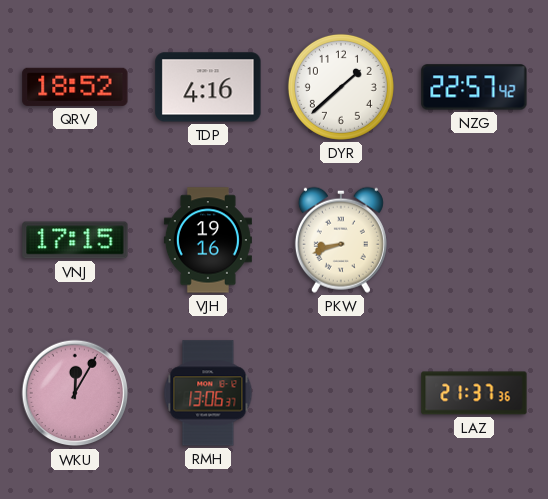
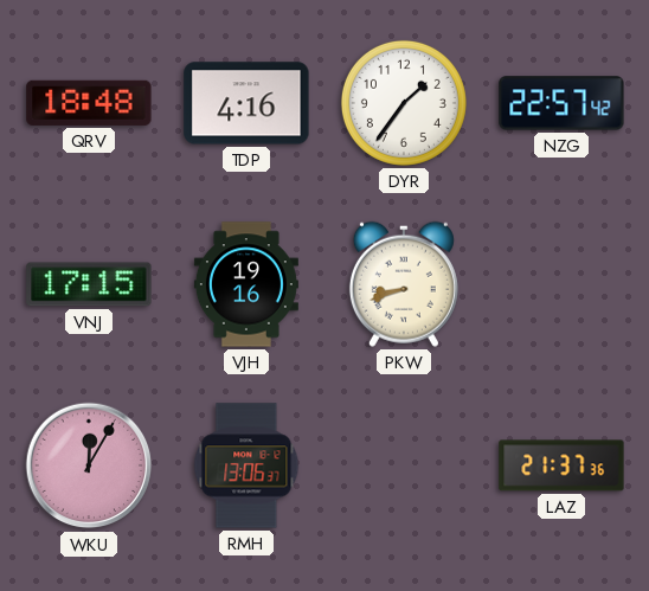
QRV: 18:52 -> 18:48 (89, 103)
DYR: 1:38 -> 1:36 (404, 103)
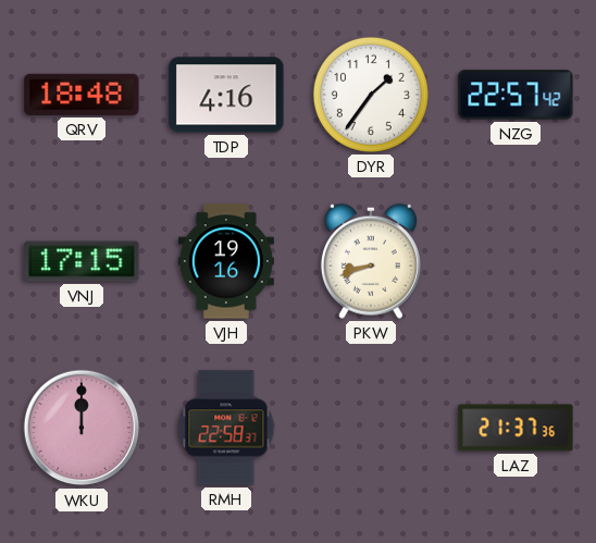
WKU: 12:05 -> 12:00 (82, 428)
RMH: 13:06 -> 22:58 (226, 428)
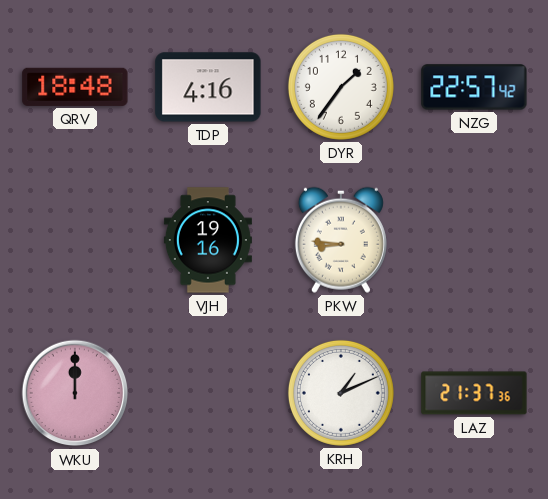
VNJ: 17:15 -> none (82, 261)
PKW: 8:42 -> 8:46 (341, 240)
RMH: 22:58 -> none (226, 428)
KRH: none -> 1:11 (341, 393)
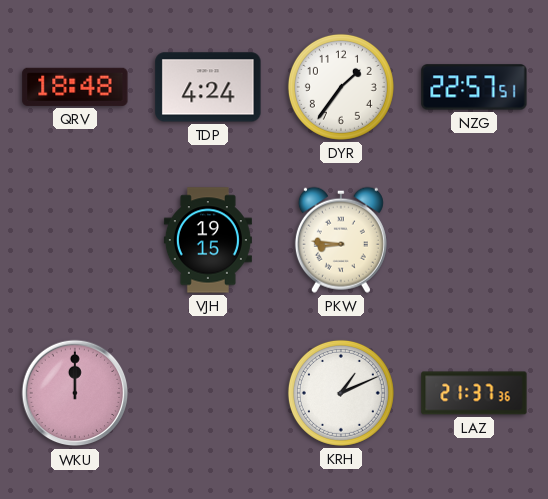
TDP: 4:16 -> 4:24 (208, 87)
NZG: 22:57:42 -> 22:57:51 (474, 87)
VJH: 19:16 -> 19:15 (208, 240)
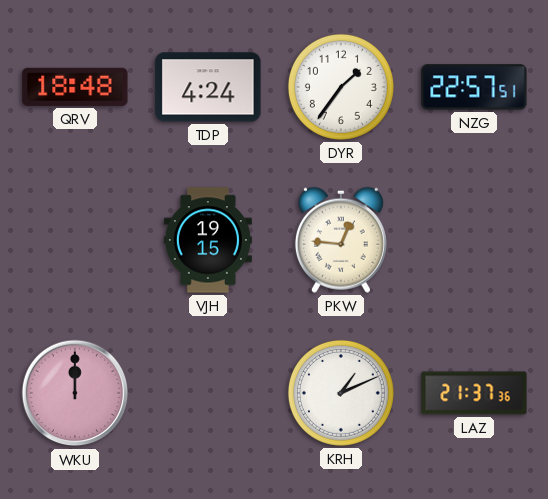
PKW: 8:46 -> 12:46 (341, 240)
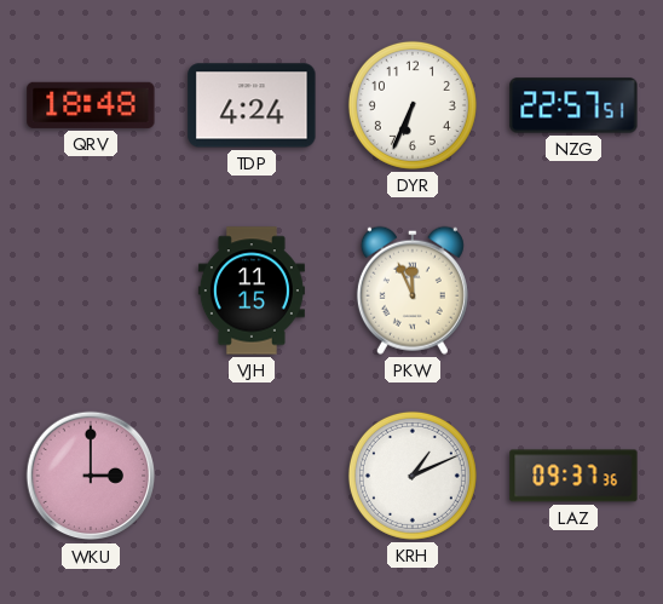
DYR: 1:36 -> 6:34 (413, 105)
VJH: 19:15 -> 11:15 (252, 291)
PKW: 12:46 -> 11:56 (413, 291)
WKU: 12:00 -> 3:00 (91, 476)
LAZ: 21:37 -> 09:37 (573, 476)
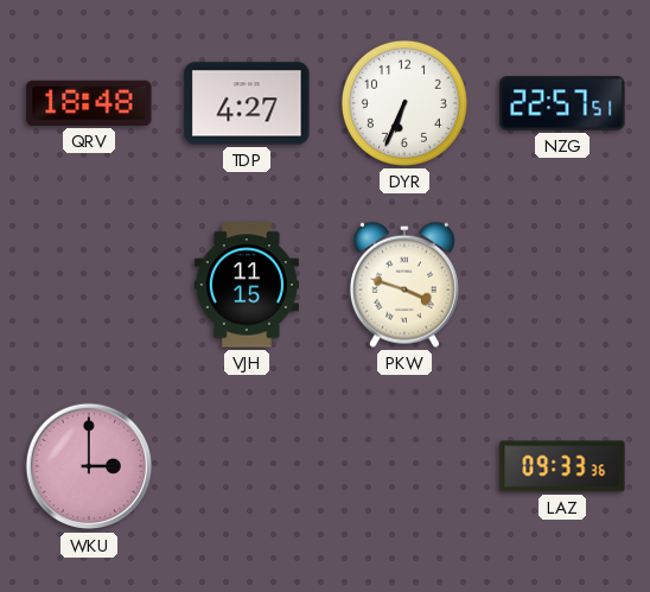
TDP: 4:24 -> 4:27 (247, 103)
PKW: 11:56 -> 3:48 (404, 285)
KRH: 1:11 -> none (413, 476)
LAZ: 09:37 -> 09:33 (562, 466)
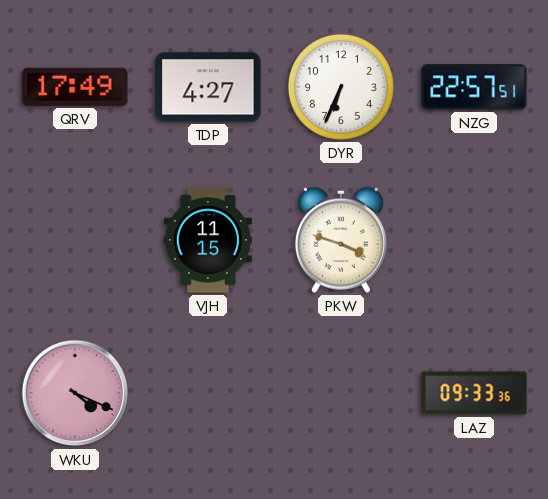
QRV: 18:48 -> 17:49 (75, 87)
WKU: 3:00 -> 4:19 (75, 393)
